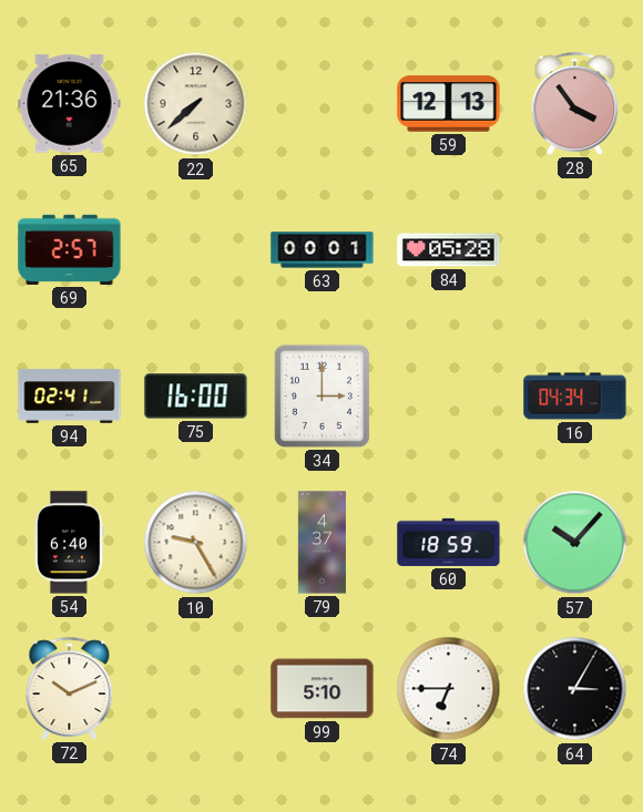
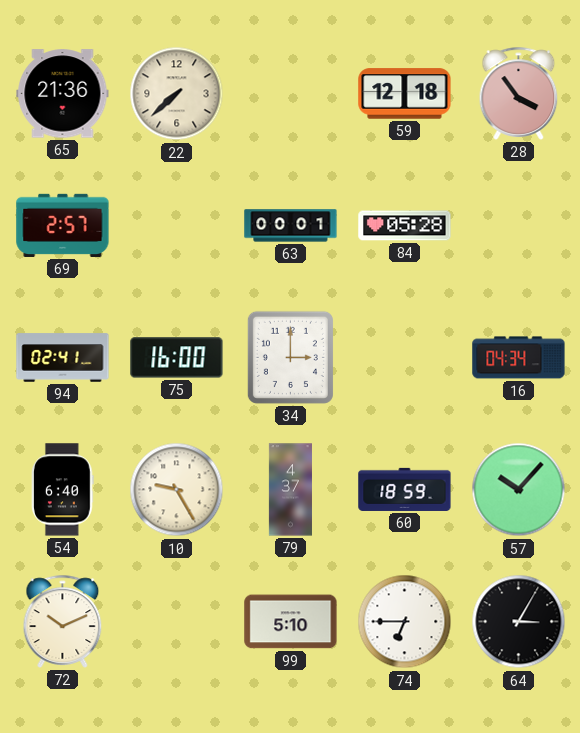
59: 12:13 -> 12:18 (405, 94)
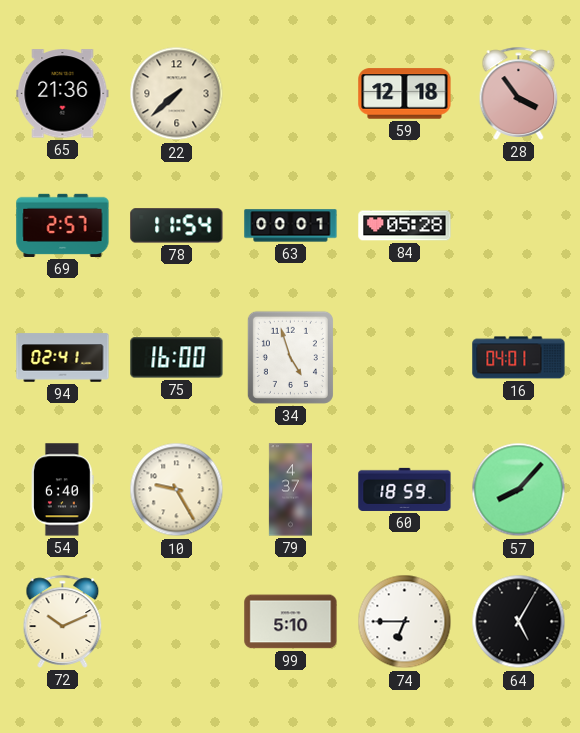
78: none -> 11:54 (177, 226)
34: 3:00 -> 4:57 (290, 357)
16: 04:34 -> 04:01 (519, 358)
57: 10:07 -> 8:07 (519, 490)
64: 3:05 -> 5:05 (519, 622)
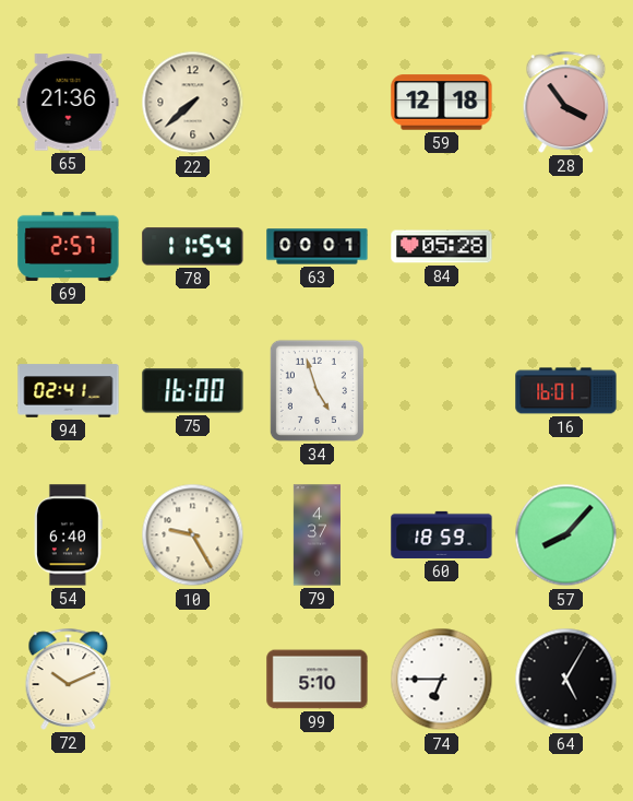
16: 04:01 -> 16:01 (566, 391)
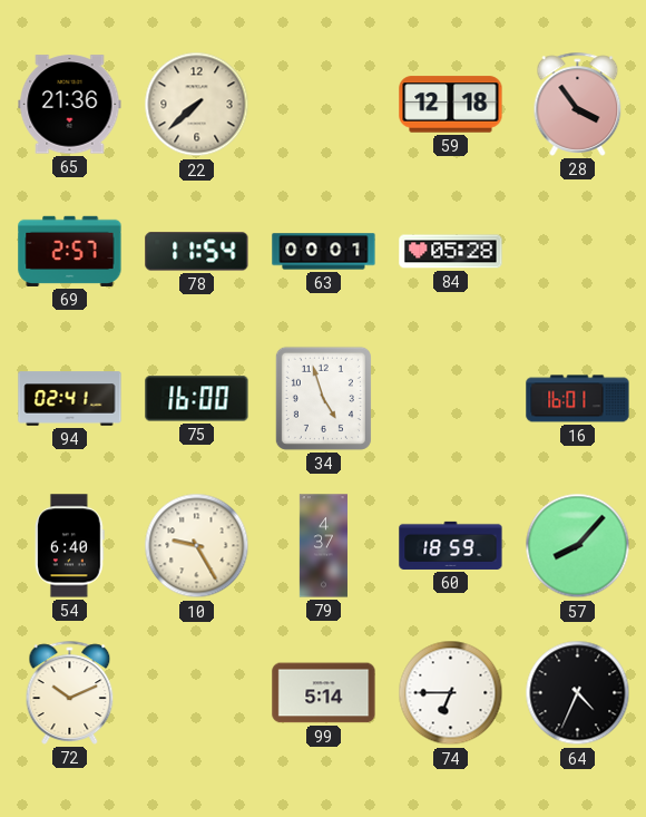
99: 5:10 -> 5:14 (324, 693)
64: 5:05 -> 4:34 (578, 693)
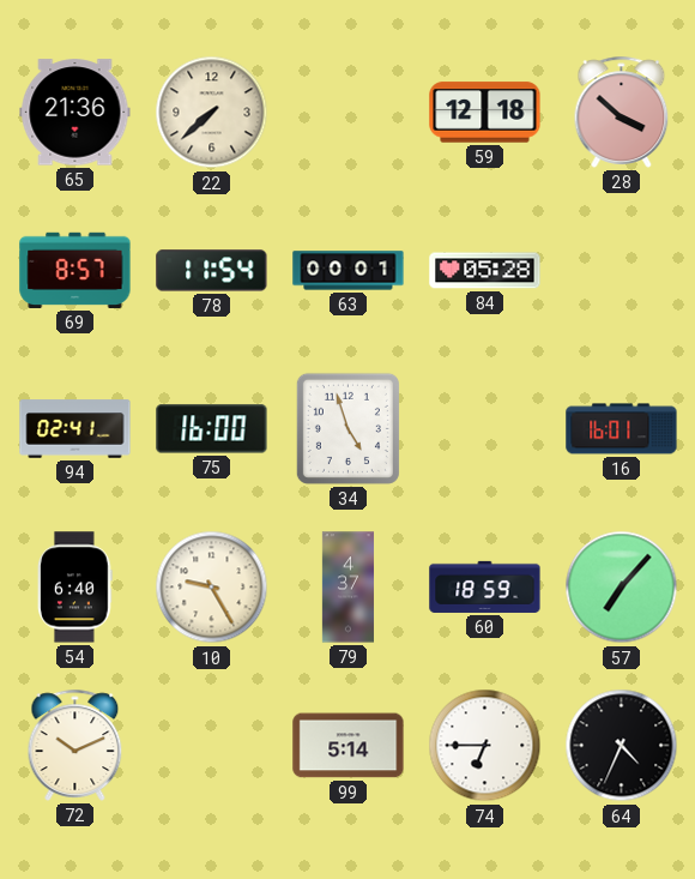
28: 3:54 -> 3:52 (622, 112)
69: 2:57 -> 8:57 (75, 270)
57: 8:07 -> 7:07 (622, 588)
